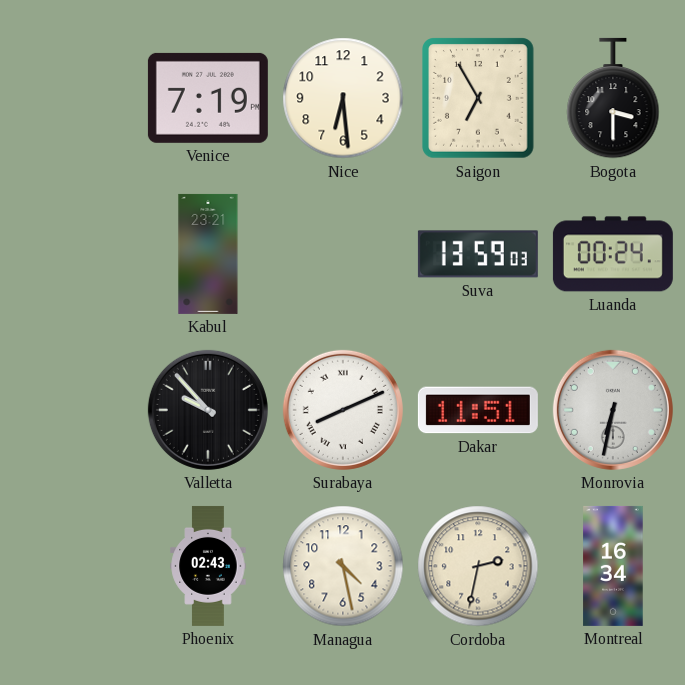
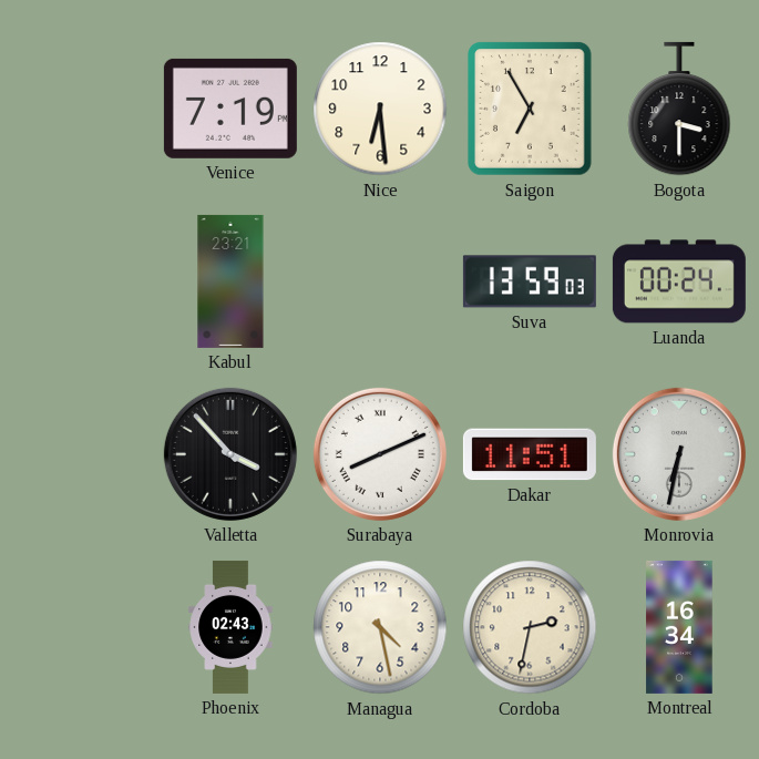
Valletta: 9:53 -> 3:53 (230, 454)
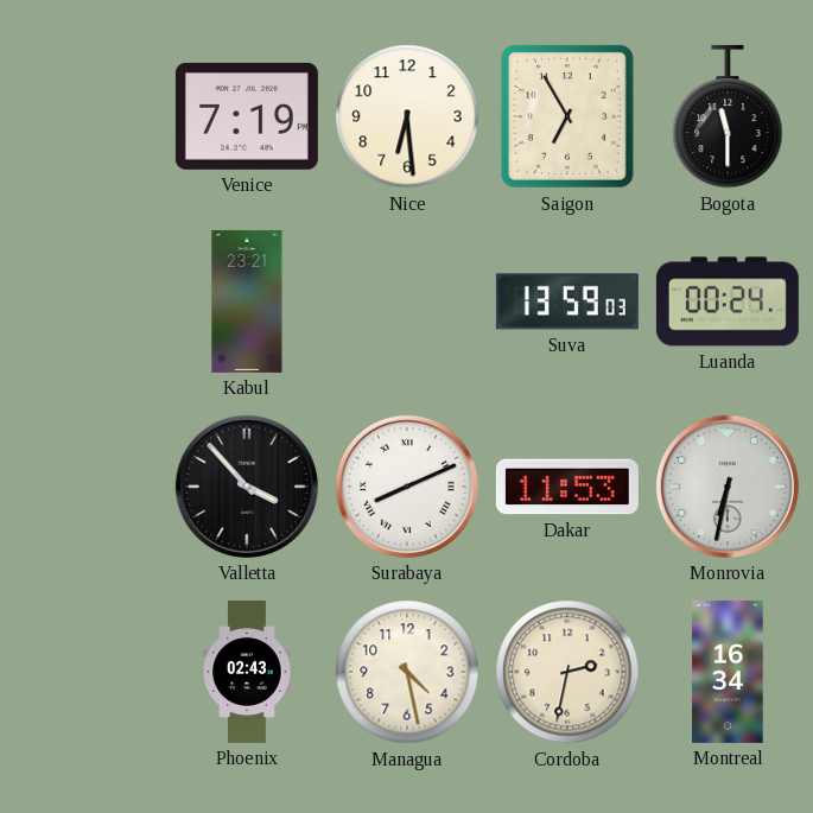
Bogota: 3:30 -> 11:30 (728, 116)
Dakar: 11:51 -> 11:53 (567, 487)
